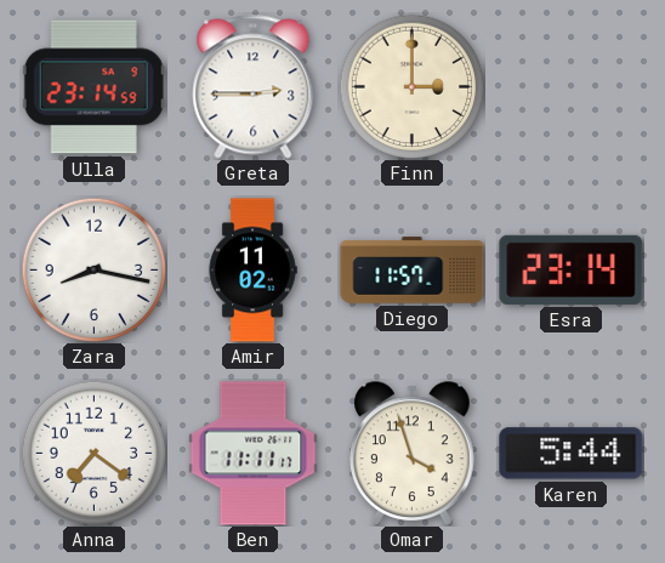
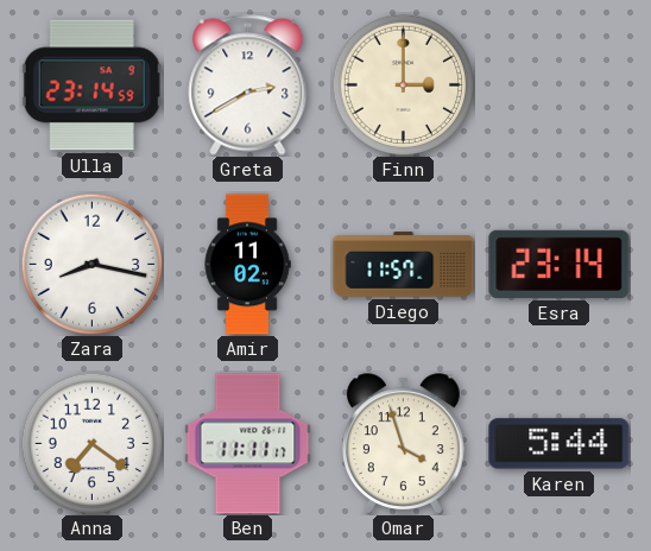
Greta: 2:45 -> 2:40 (248, 85)
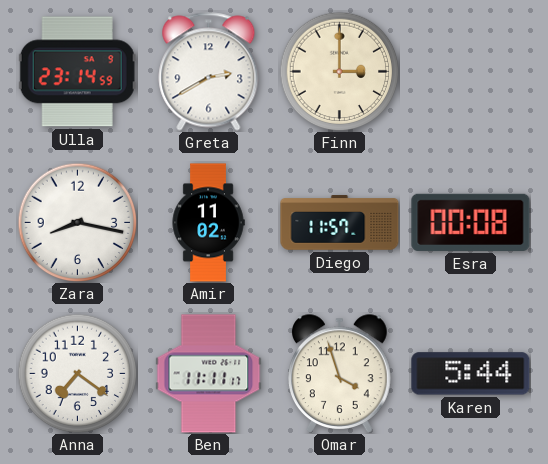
Esra: 23:14 -> 00:08 (471, 222)
